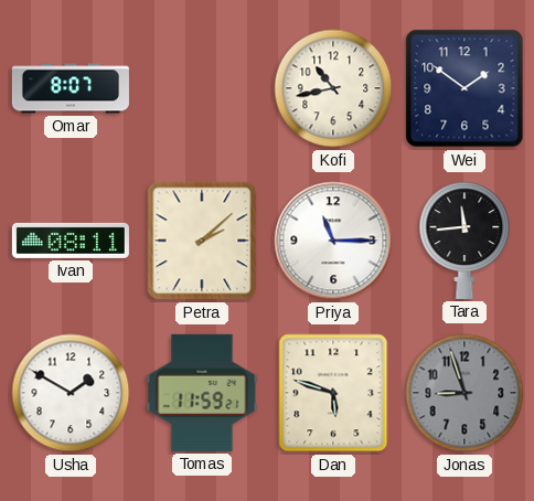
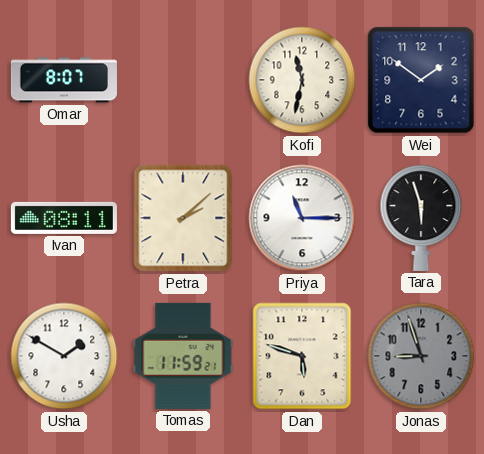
Kofi: 10:43 -> 11:32 (302, 80)
Tara: 11:44 -> 5:57 (421, 218)
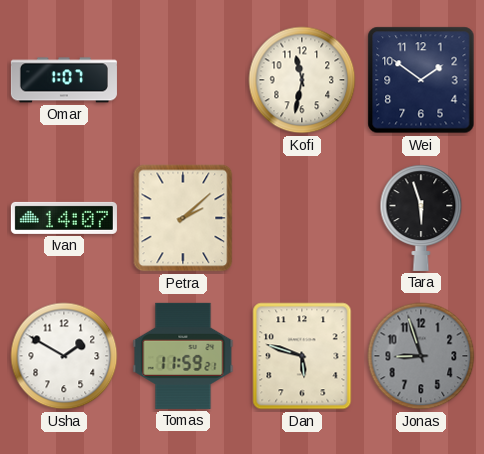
Omar: 8:07 -> 1:07 (64, 80)
Ivan: 08:11 -> 14:07 (64, 218)
Priya: 11:15 -> none (302, 218)
